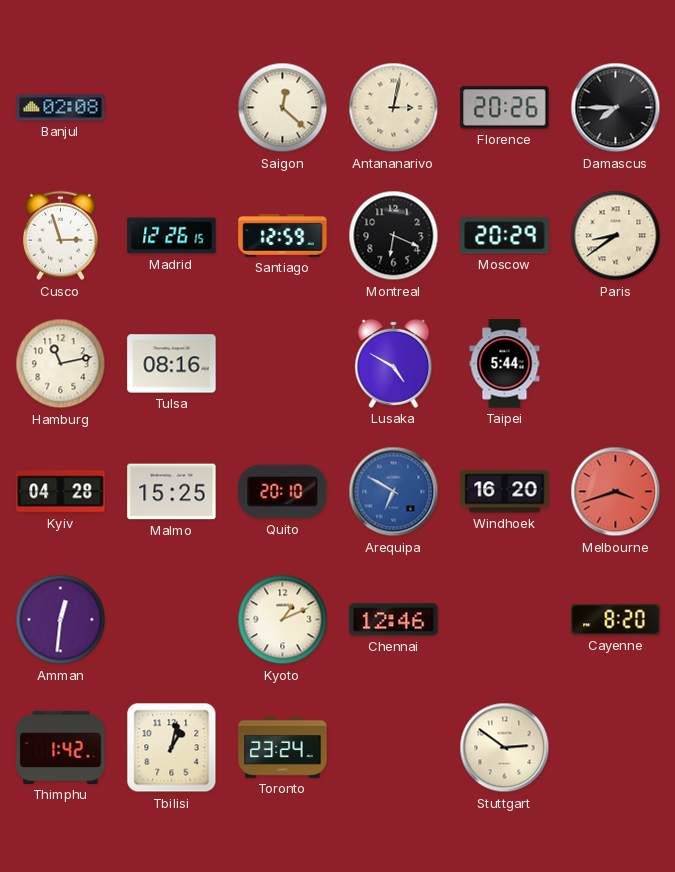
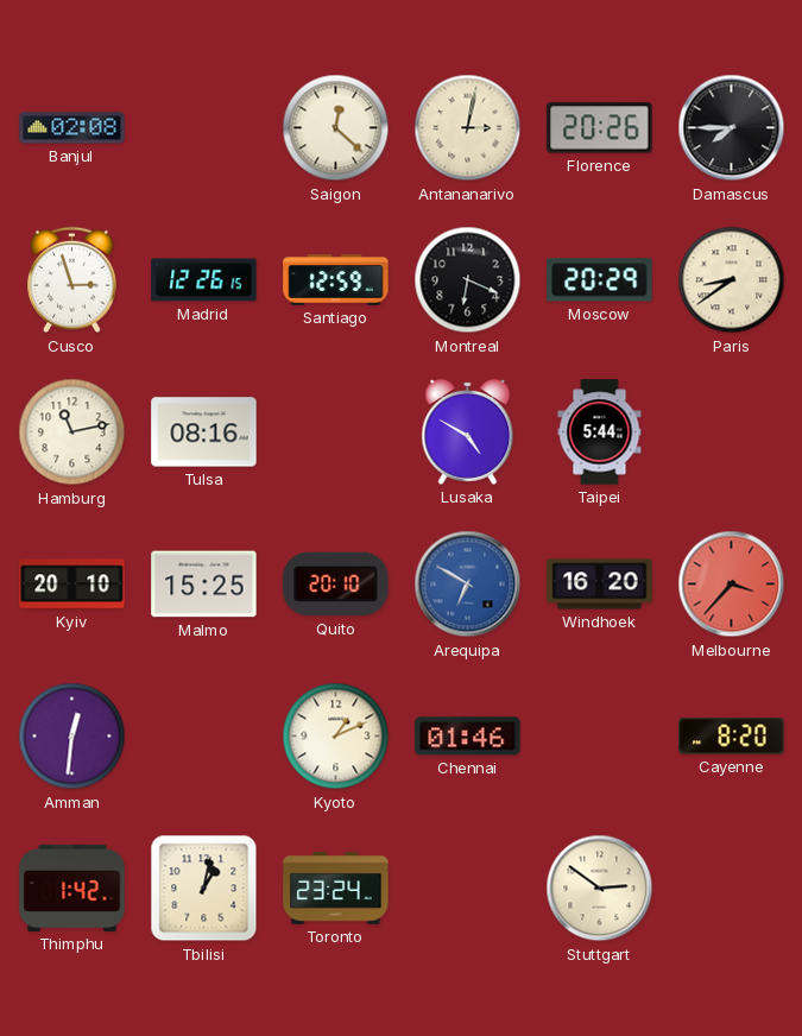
Kyiv: 04:28 -> 20:10 (72, 585)
Melbourne: 3:42 -> 3:37 (732, 585)
Chennai: 12:46 -> 01:46 (468, 737)
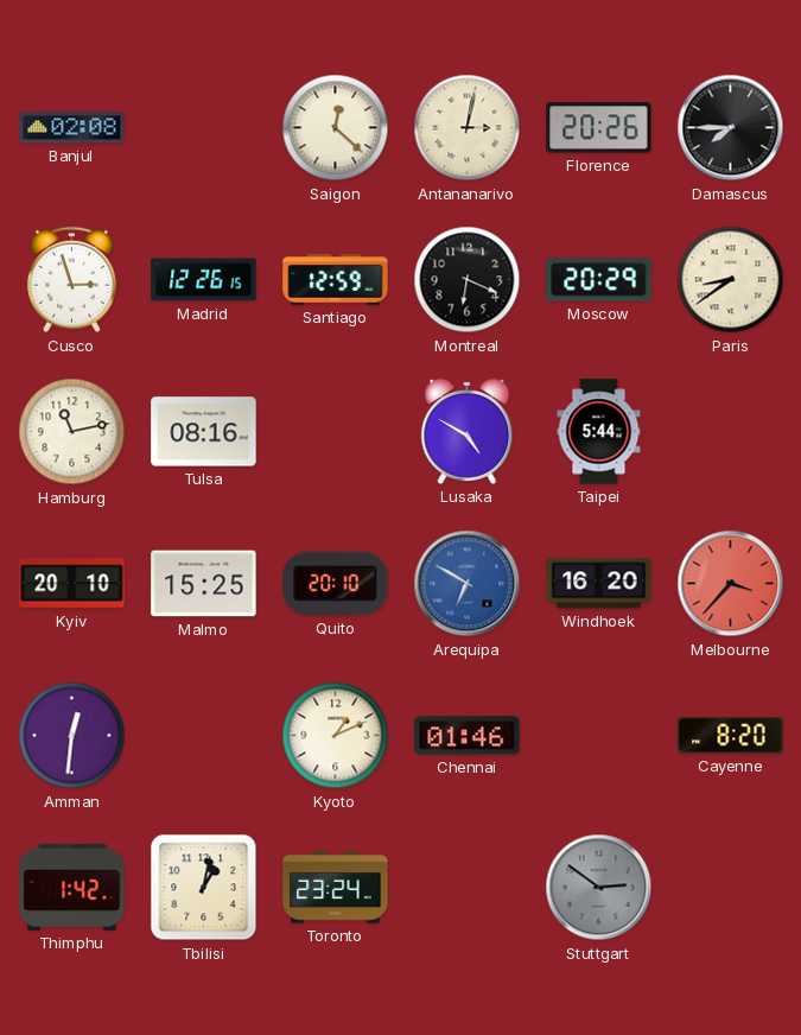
Stuttgart dial: cream -> grey (599, 888)
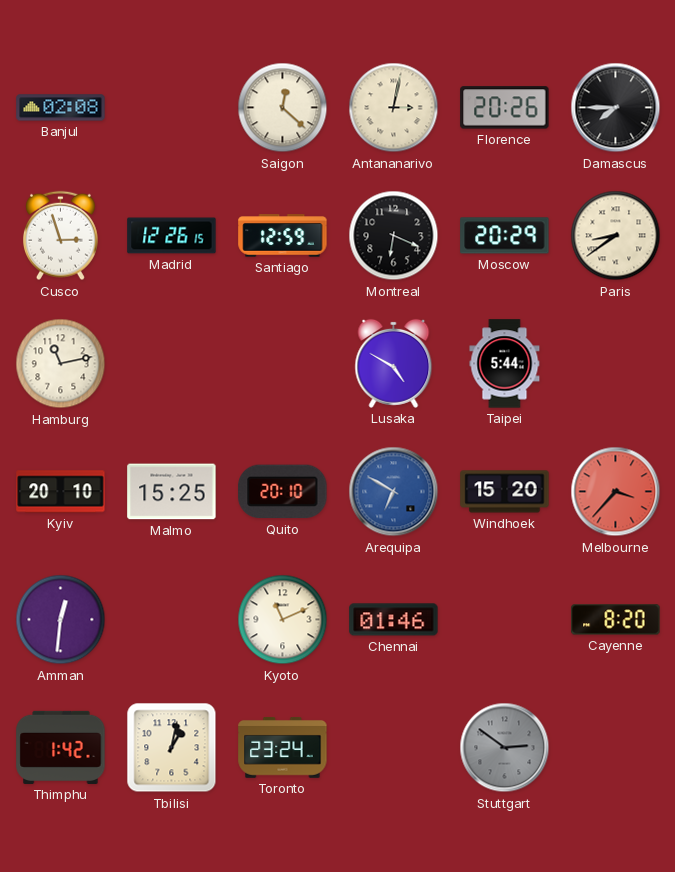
Tulsa: 08:16 -> none (204, 432)
Windhoek: 16:20 -> 15:20 (505, 492)
Kyoto: 1:11 -> 11:11 (283, 620)
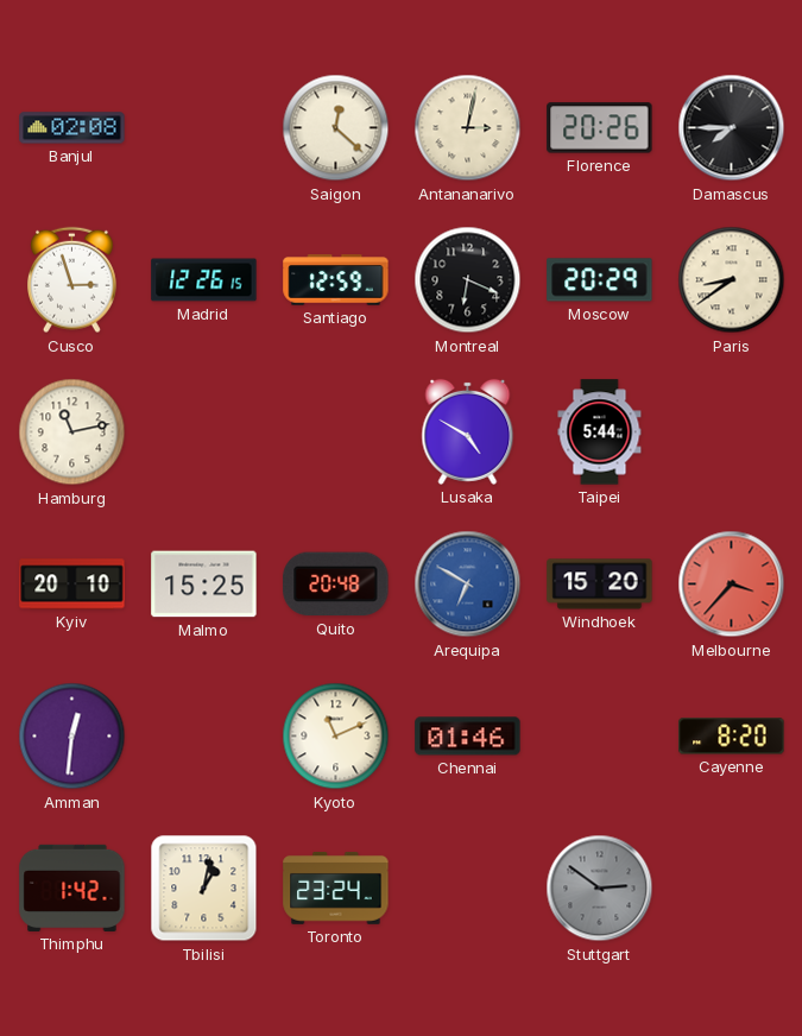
Quito: 20:10 -> 20:48 (336, 585)
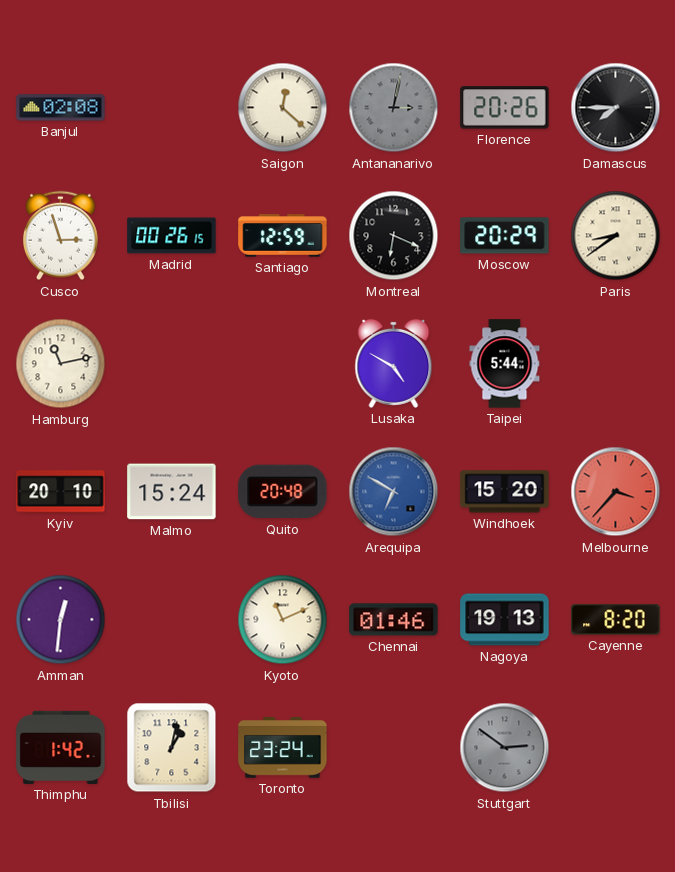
Antananarivo dial: cream -> grey (394, 108)
Madrid: 12:26 -> 00:26 (172, 236)
Malmo: 15:25 -> 15:24 (172, 492)
Nagoya: none -> 19:13 (505, 620)
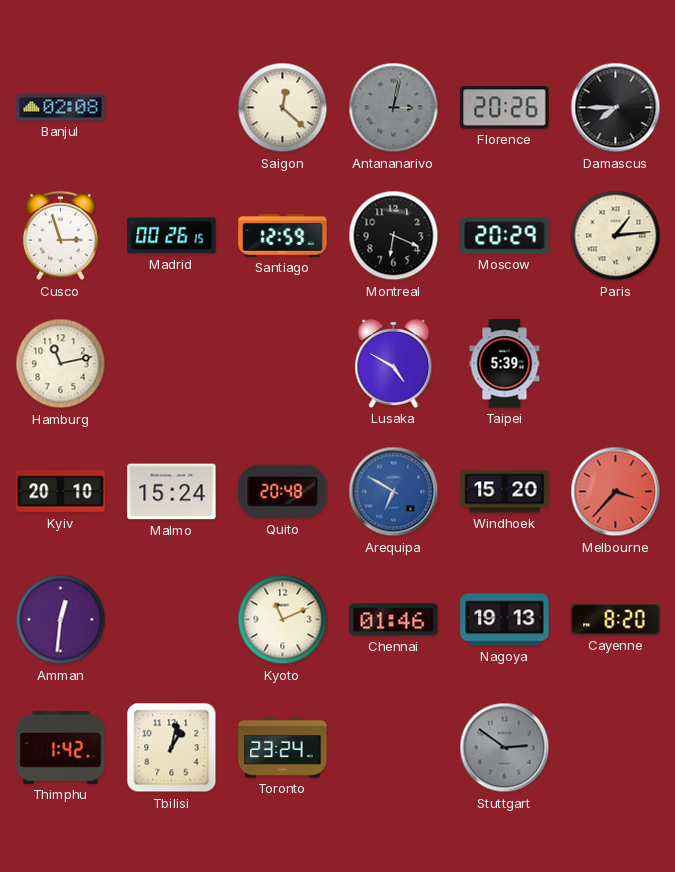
Paris: 8:39 -> 1:14 (616, 236)
Taipei: 5:44 -> 5:39 (505, 364)
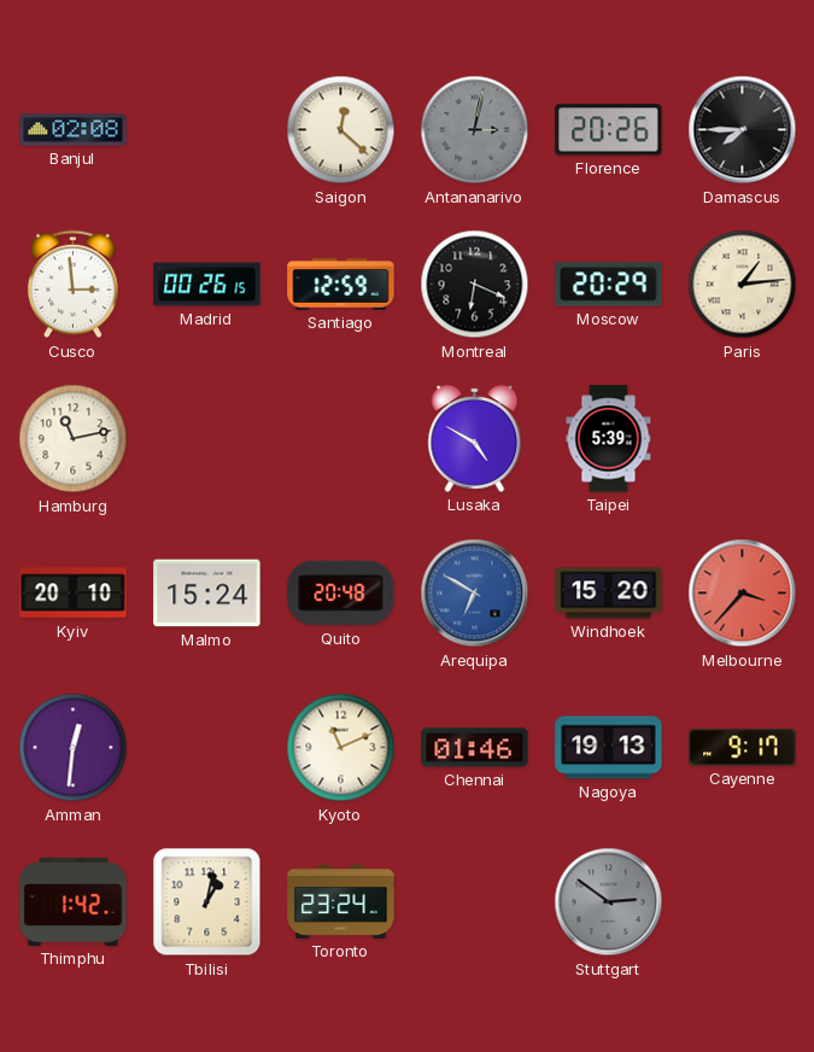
Cusco: 2:57 -> 2:59 (74, 285)
Cayenne: 8:20 -> 9:17 (743, 748)
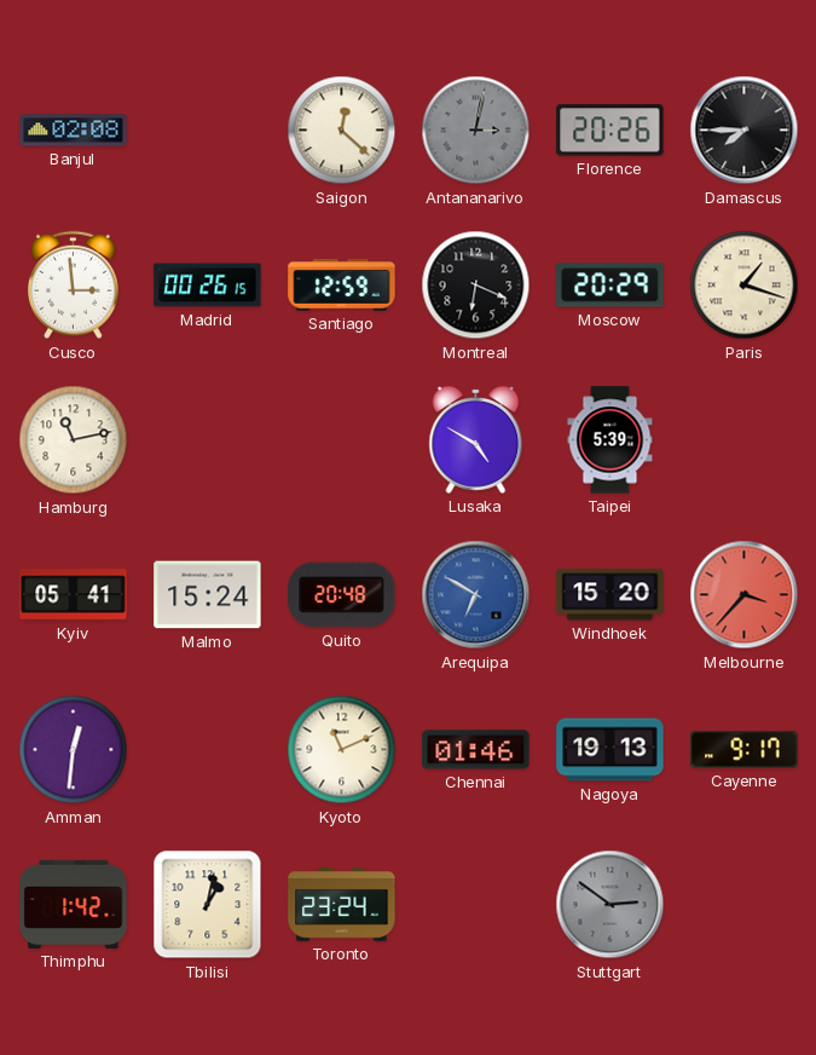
Paris: 1:14 -> 1:18 (745, 286)
Kyiv: 20:10 -> 05:41 (74, 595)
